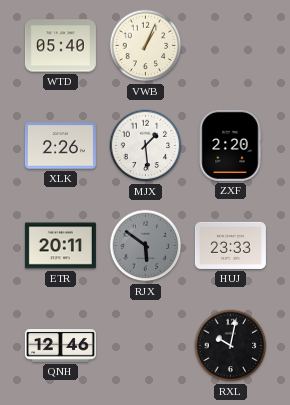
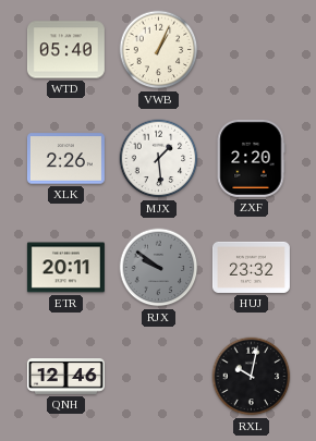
RJX: 5:51 -> 9:51 (159, 268)
HUJ: 23:33 -> 23:32 (251, 267)
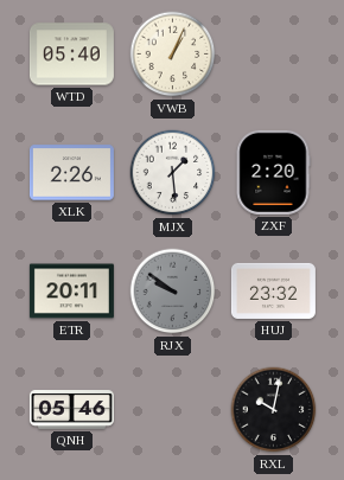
QNH: 12:46 -> 05:46 (71, 410)
